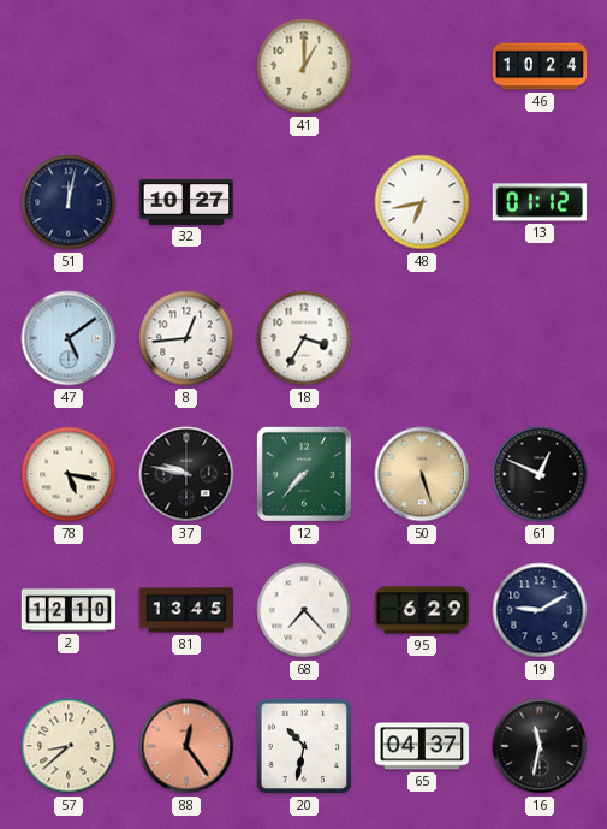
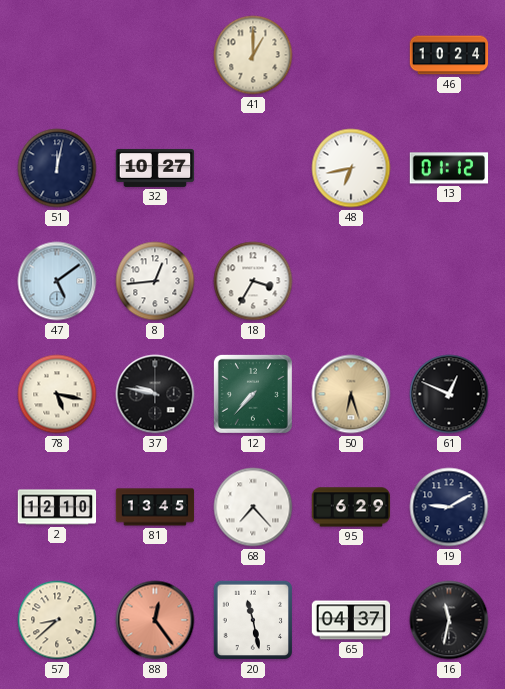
50: 5:27 -> 6:27 (351, 394)
20: 10:32 -> 11:28 (253, 620)
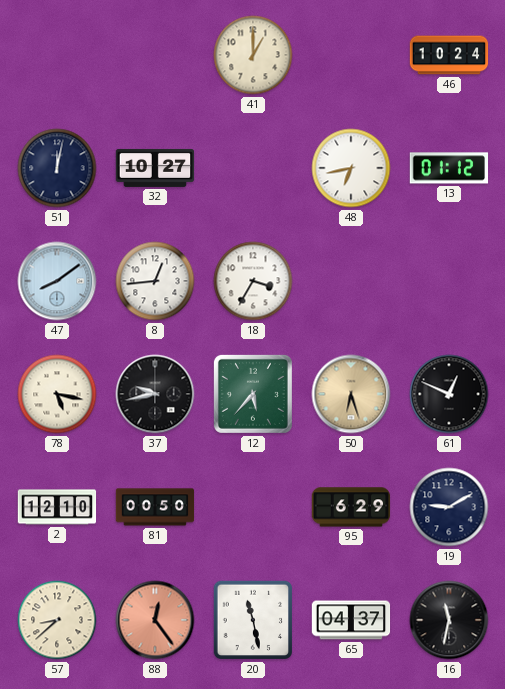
47: 5:09 -> 8:09 (57, 281)
37: 9:47 -> 9:43 (155, 394)
12: 7:37 -> 5:37 (253, 394)
81: 13:45 -> 00:50 (155, 507)
68: 7:23 -> none (253, 507)
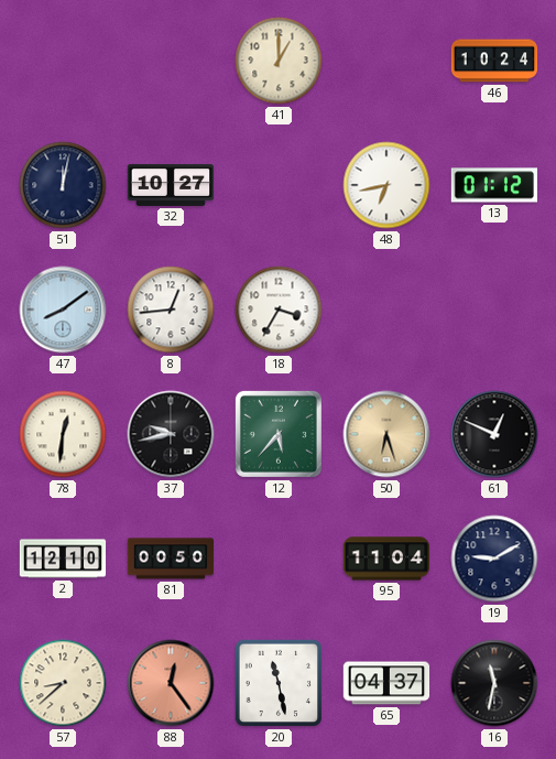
78: 5:17 -> 12:31 (63, 434)
95: 6:29 -> 11:04 (386, 559)
